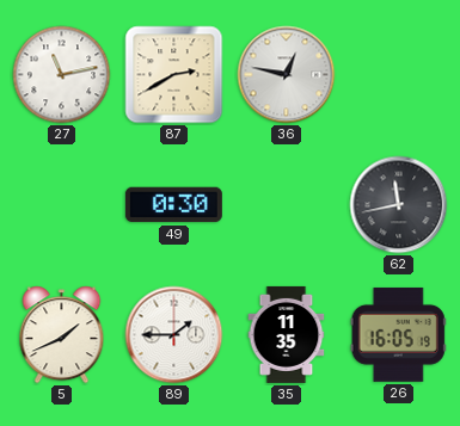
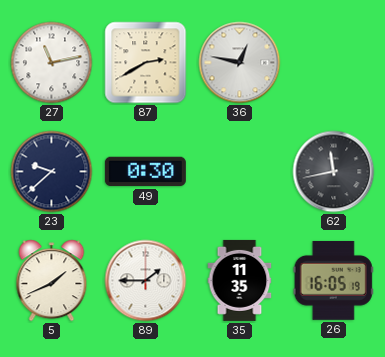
23: none -> 9:38 (52, 172)
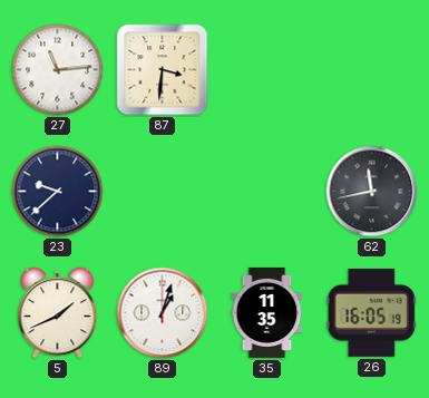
27: 11:13 -> 11:14 (58, 70)
87: 2:40 -> 3:31 (163, 70)
36: 12:47 -> none (240, 63)
49: 0:30 -> none (145, 172)
89: 1:45 -> 1:03 (163, 313)
